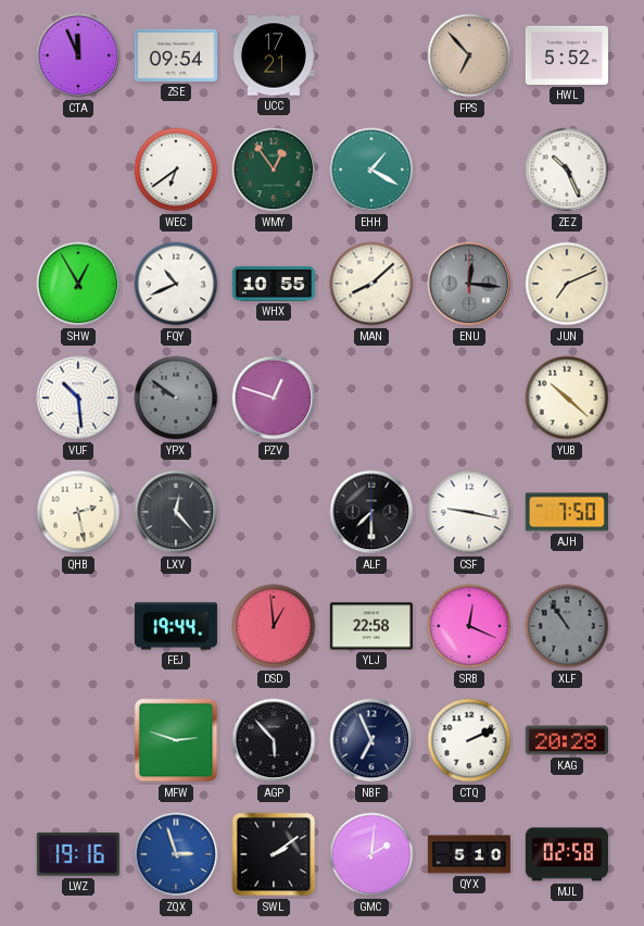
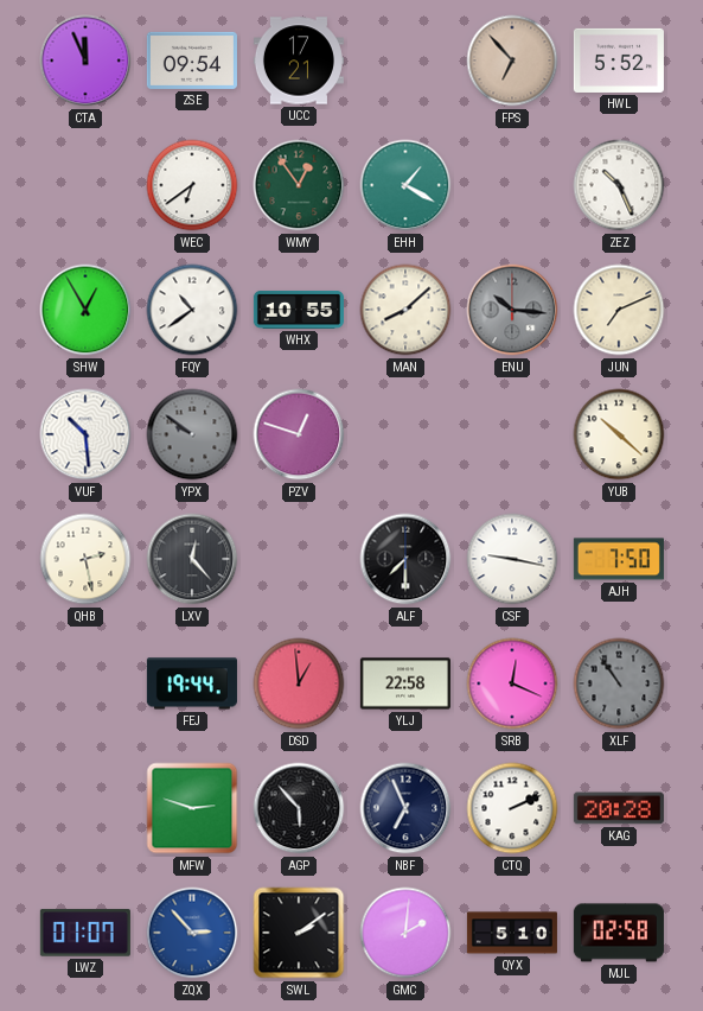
FQY: 10:41 -> 10:39 (192, 310)
ENU: 12:16 -> 10:16 (512, 310)
LWZ: 19:16 -> 01:07 (85, 933)
ZQX: 2:57 -> 2:53 (192, 933)
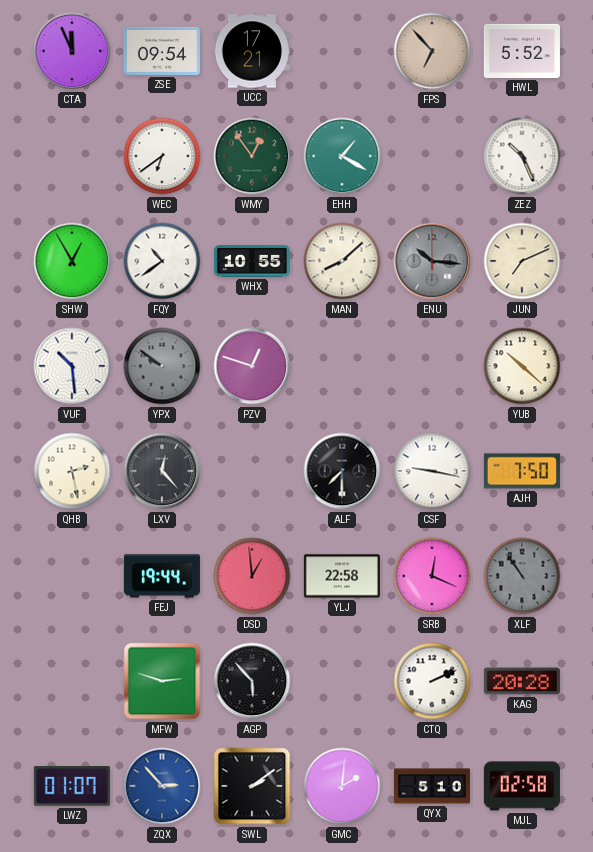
NBF: 6:56 -> none (405, 808)
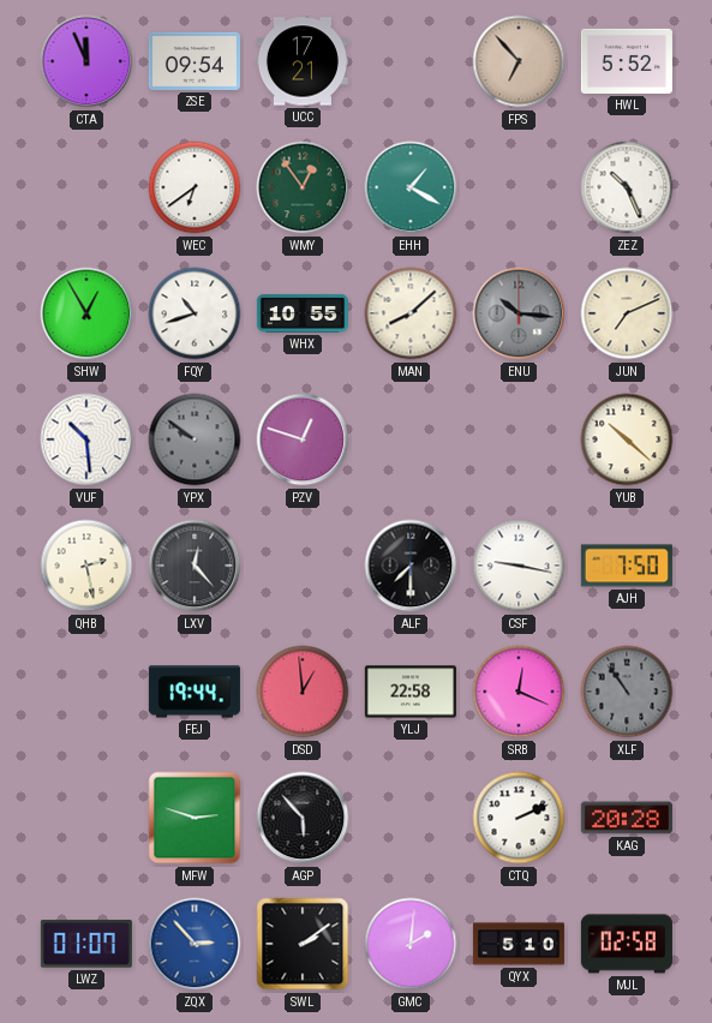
FQY: 10:39 -> 10:42 (195, 313)
